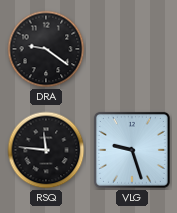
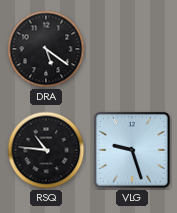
DRA: 9:21 -> 5:21 (46, 49)
RSQ: 11:46 -> 10:46 (46, 150)
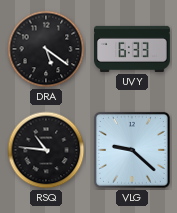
UVY: none -> 6:33 (133, 49)
VLG: 9:27 -> 9:22 (132, 150)
